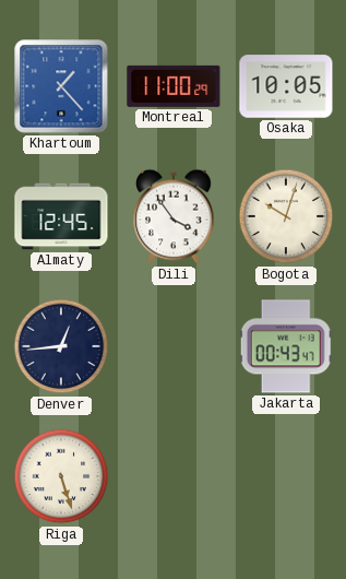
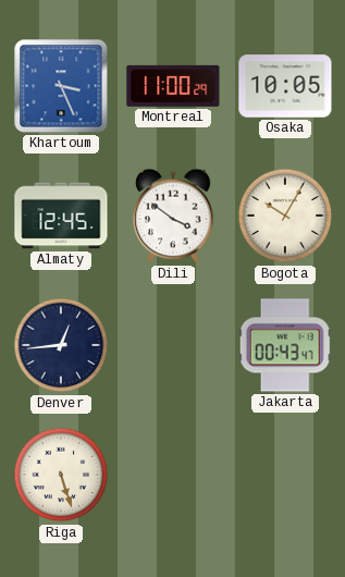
Khartoum: 1:23 -> 3:26 (61, 86)
Dili: 3:54 -> 3:51 (173, 216)
Bogota: 10:03 -> 10:05 (285, 216)
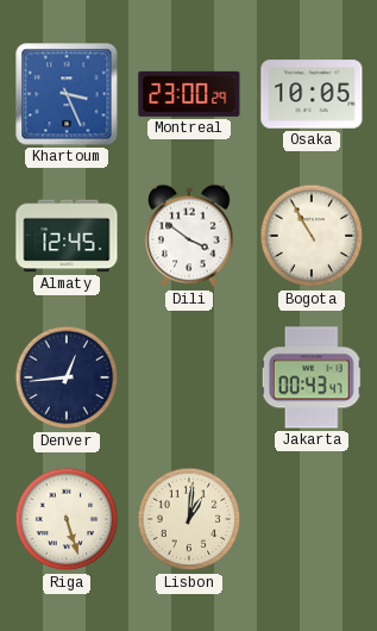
Montreal: 11:00 -> 23:00 (189, 94)
Bogota: 10:05 -> 10:55 (312, 236)
Lisbon: none -> 1:01 (189, 519)
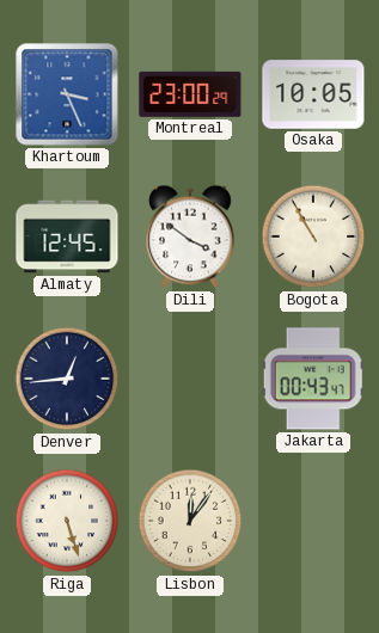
Lisbon: 1:01 -> 12:06 (190, 521)
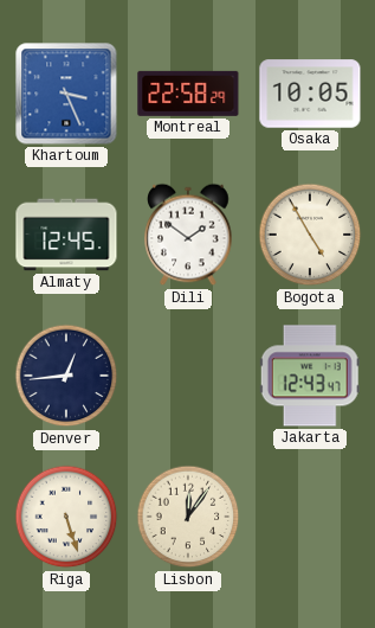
Montreal: 23:00 -> 22:58 (188, 94)
Dili: 3:51 -> 1:51 (188, 235)
Bogota: 10:55 -> 4:55 (310, 235)
Jakarta: 00:43 -> 12:43 (310, 376)
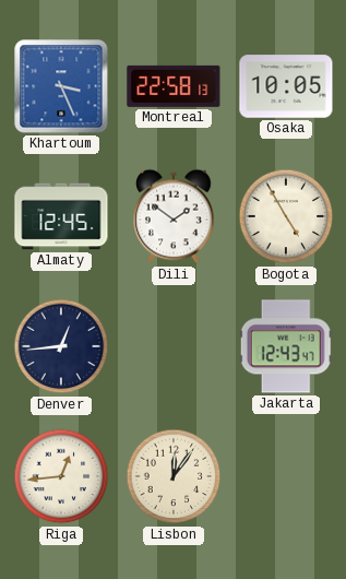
Montreal: 22:58:29 -> 22:58:13 (174, 86)
Riga: 5:27 -> 12:44 (61, 476)
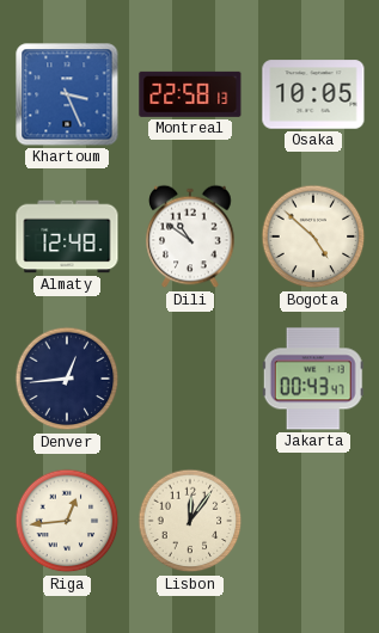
Almaty: 12:45 -> 12:48 (67, 236)
Dili: 1:51 -> 10:51 (190, 236)
Bogota: 4:55 -> 4:52 (313, 236)
Jakarta: 12:43 -> 00:43 (313, 379)
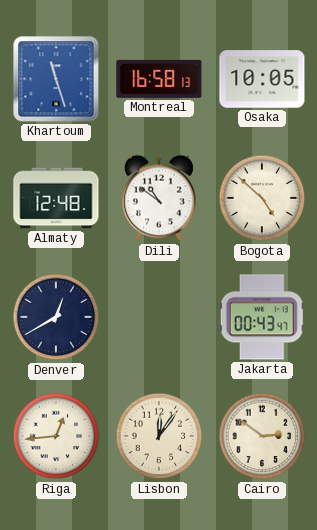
Khartoum: 3:26 -> 11:27 (56, 79)
Montreal: 22:58 -> 16:58 (159, 79)
Denver: 12:44 -> 12:40 (56, 317)
Cairo: none -> 2:51 (262, 436)
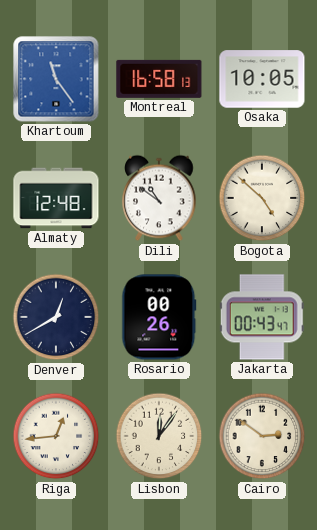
Khartoum: 11:27 -> 11:24 (56, 79)
Rosario: none -> 00:26 (159, 317)
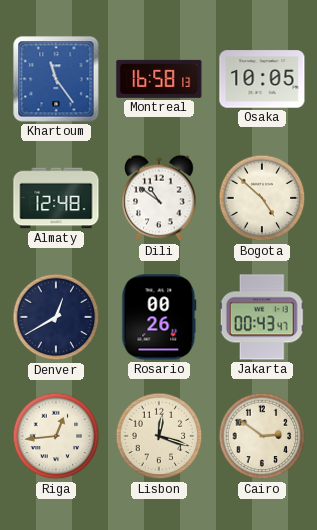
Lisbon: 12:06 -> 12:18 (159, 436)
